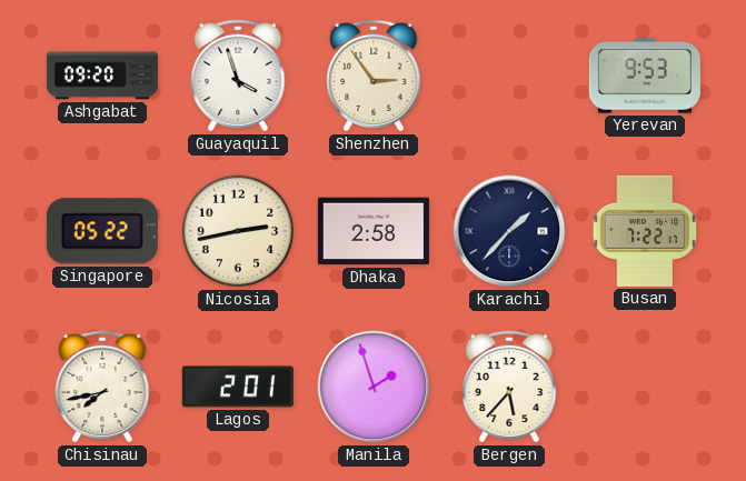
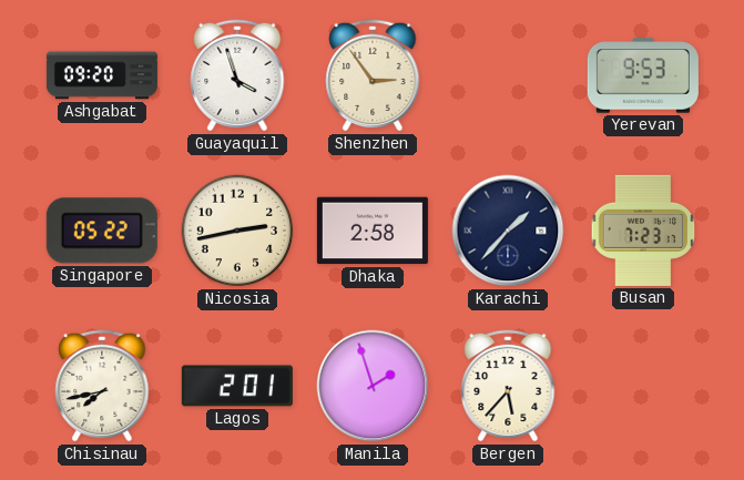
Busan: 7:22 -> 7:23 (643, 231)
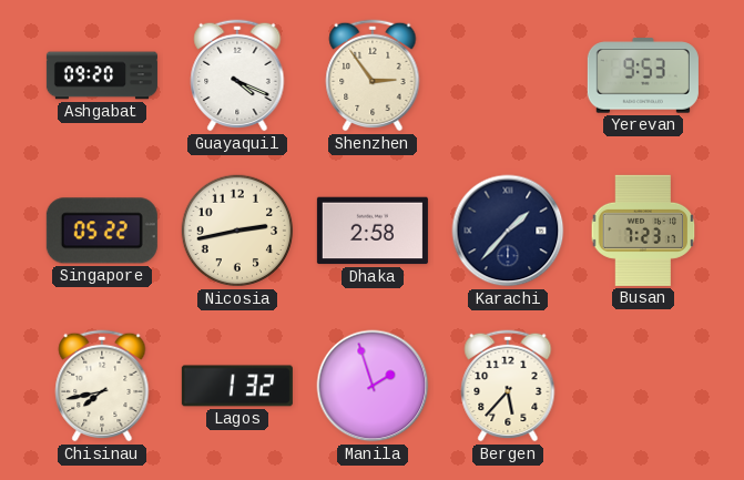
Guayaquil: 3:57 -> 4:19 (237, 75)
Lagos: 2:01 -> 1:32 (237, 386)
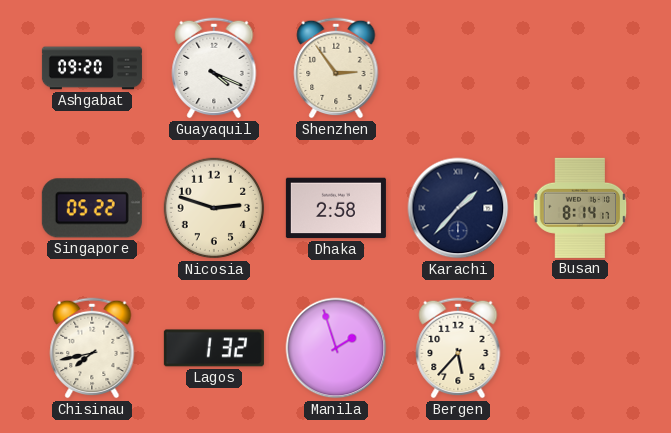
Yerevan: 9:53 -> none (643, 75)
Nicosia: 2:43 -> 2:48 (214, 208)
Busan: 7:23 -> 8:14 (580, 208)
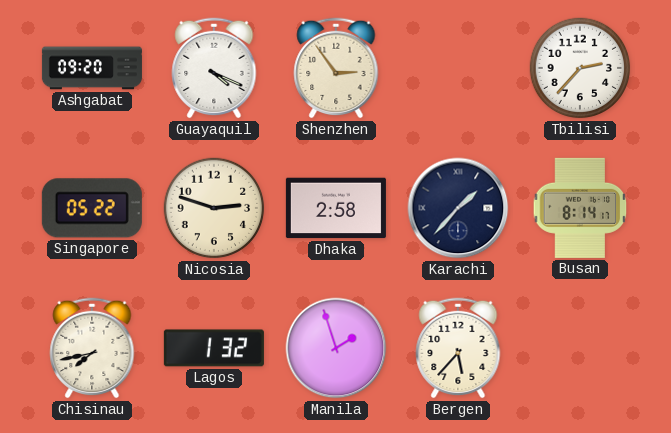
Tbilisi: none -> 2:37 (580, 68)
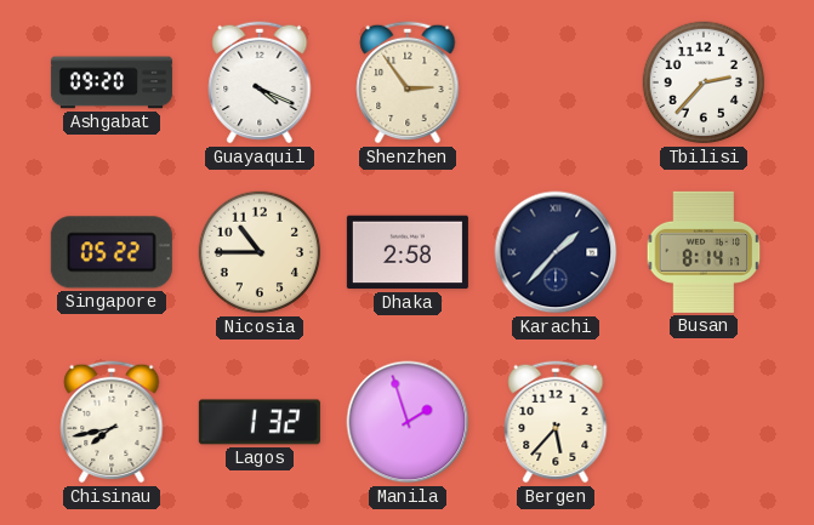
Nicosia: 2:48 -> 10:45 (260, 252)
